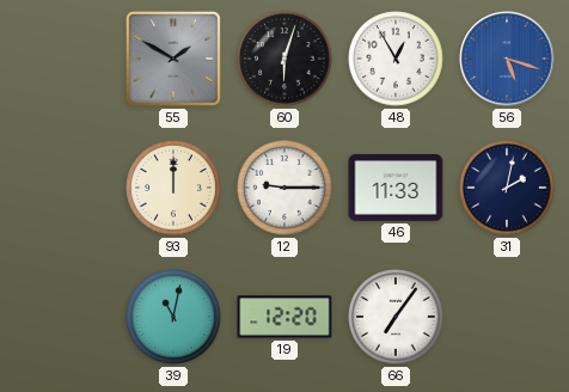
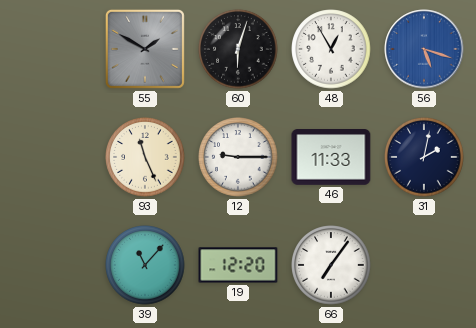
93: 12:00 -> 11:26 (145, 157)
39: 11:02 -> 11:07 (145, 265)
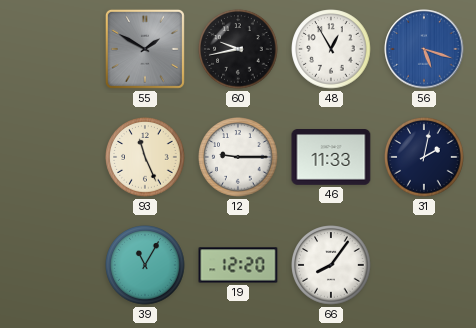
60: 6:03 -> 9:43 (238, 49)
39: 11:07 -> 11:05 (145, 265)
66: 7:06 -> 8:06 (331, 265)
